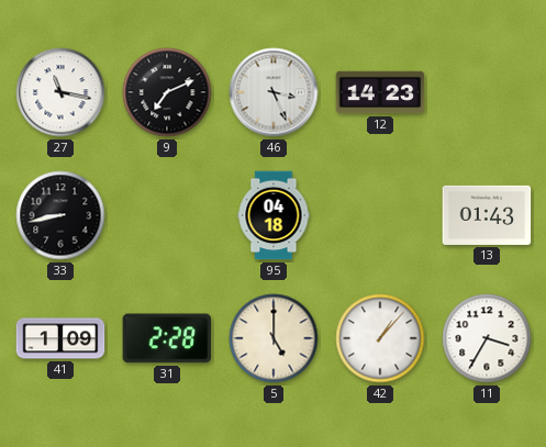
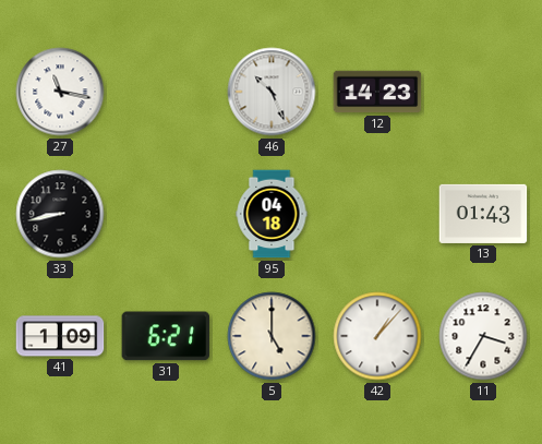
9: 7:11 -> none (167, 92)
46: 3:26 -> 10:26 (272, 92)
31: 2:28 -> 6:21 (166, 336)
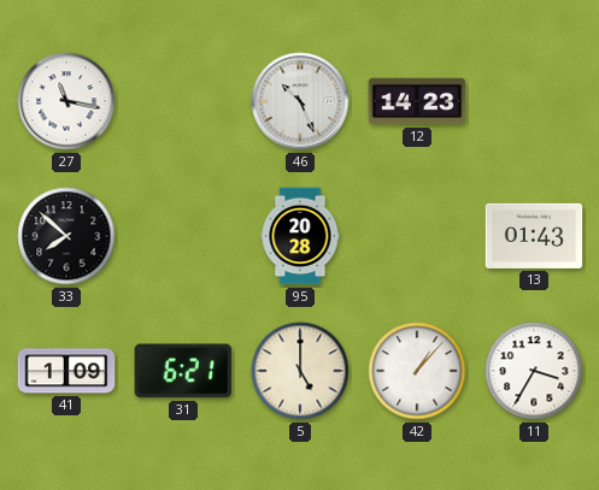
33: 8:43 -> 7:52 (66, 236)
95: 04:18 -> 20:28 (300, 236)
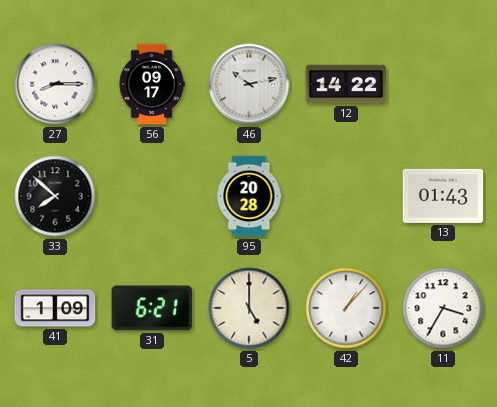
27: 11:17 -> 8:15 (55, 84)
56: none -> 09:17 (152, 84)
46: 10:26 -> 10:13 (249, 84)
12: 14:23 -> 14:22 (346, 84)
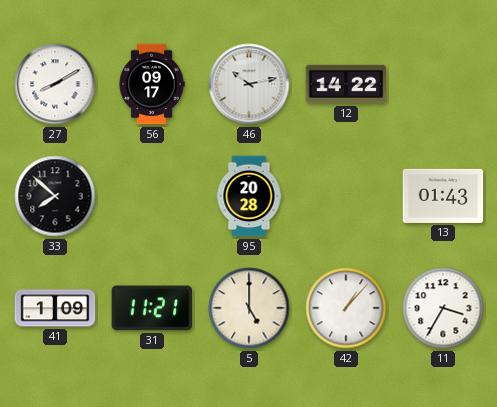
27: 8:15 -> 8:10 (55, 84)
31: 6:21 -> 11:21 (152, 308)
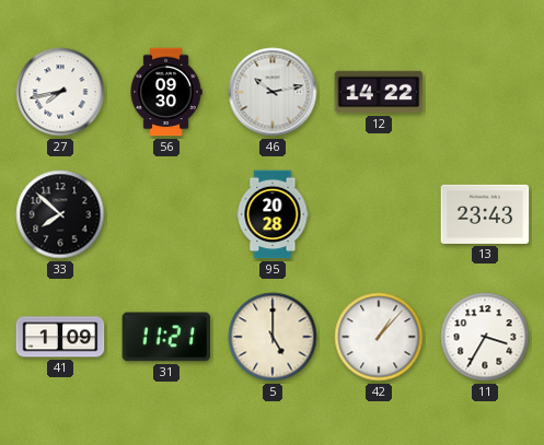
27: 8:10 -> 7:43 (60, 92)
56: 09:17 -> 09:30 (166, 92)
13: 01:43 -> 23:43 (485, 214)
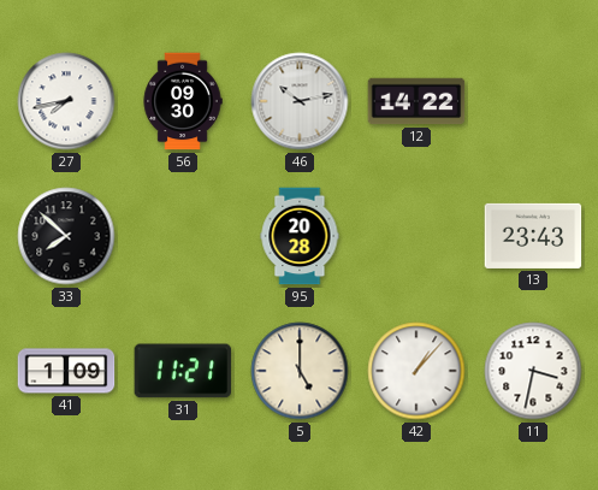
11: 3:35 -> 3:32 (533, 371)
